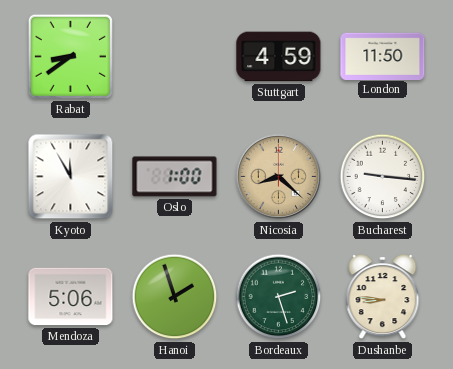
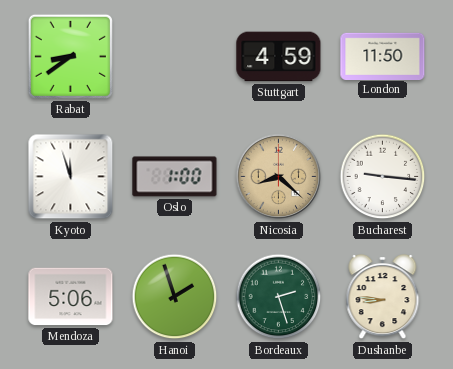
Kyoto: 11:55 -> 11:57 (71, 177)
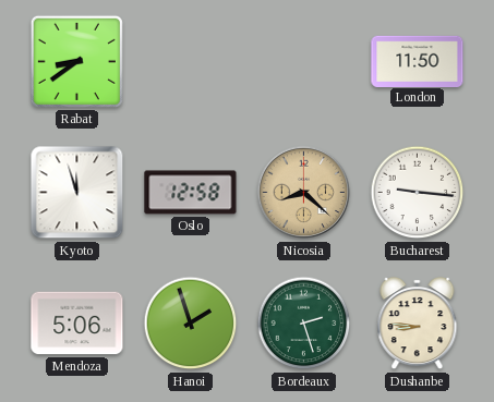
Stuttgart: 4:59 -> none (279, 57)
Oslo: 1:00 -> 12:58 (191, 193)
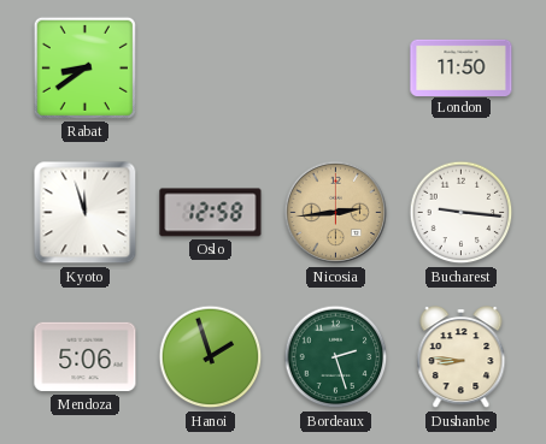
Nicosia: 8:22 -> 2:44 (336, 213)
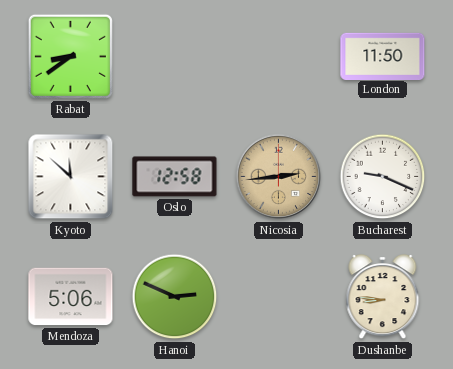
Kyoto: 11:57 -> 11:52 (71, 177)
Bucharest: 9:16 -> 9:19 (383, 177)
Hanoi: 1:57 -> 2:49 (175, 297)
Bordeaux: 2:27 -> none (336, 357)
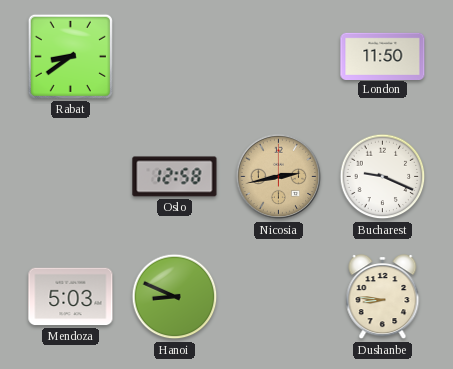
Kyoto: 11:52 -> none (71, 177)
Nicosia: 2:44 -> 2:43 (279, 177)
Mendoza: 5:06 -> 5:03 (71, 297)
Hanoi: 2:49 -> 8:49 (175, 297)
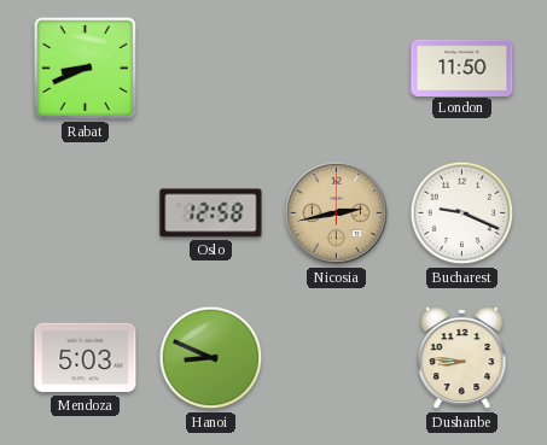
Rabat: 8:39 -> 8:41 (85, 68)
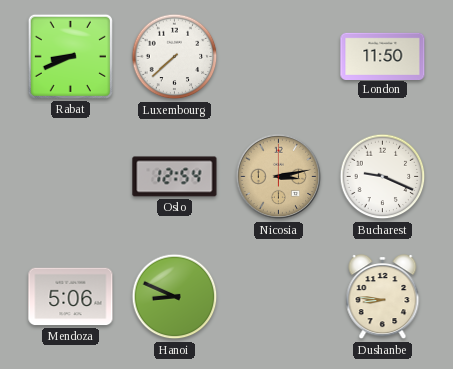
Luxembourg: none -> 7:38 (175, 57)
Oslo: 12:58 -> 12:54 (175, 177)
Nicosia: 2:43 -> 3:13 (279, 177)
Mendoza: 5:03 -> 5:06 (71, 297)
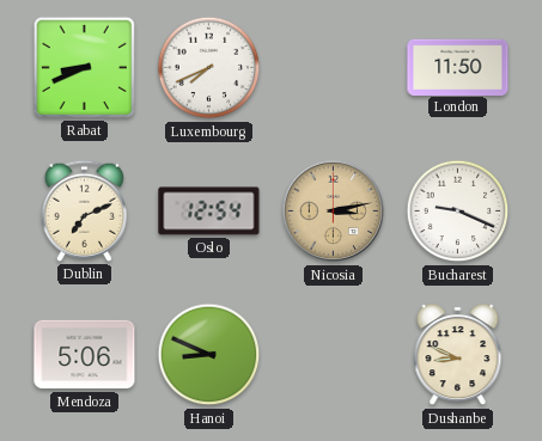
Luxembourg: 7:38 -> 7:41 (209, 68)
Dublin: none -> 7:11 (84, 210)
Dushanbe: 8:46 -> 8:49 (458, 356)
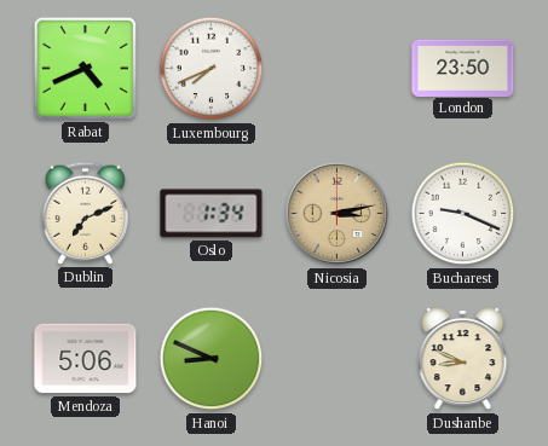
Rabat: 8:41 -> 4:41 (85, 68)
London: 11:50 -> 23:50 (463, 68)
Oslo: 12:54 -> 1:34 (212, 214)
